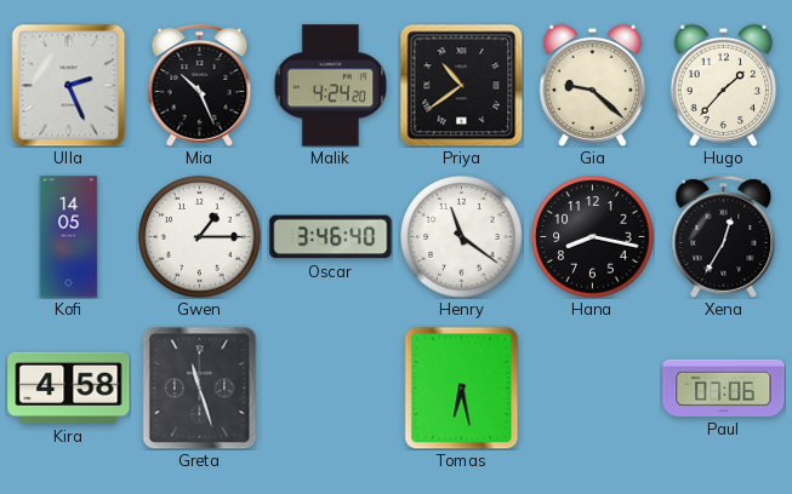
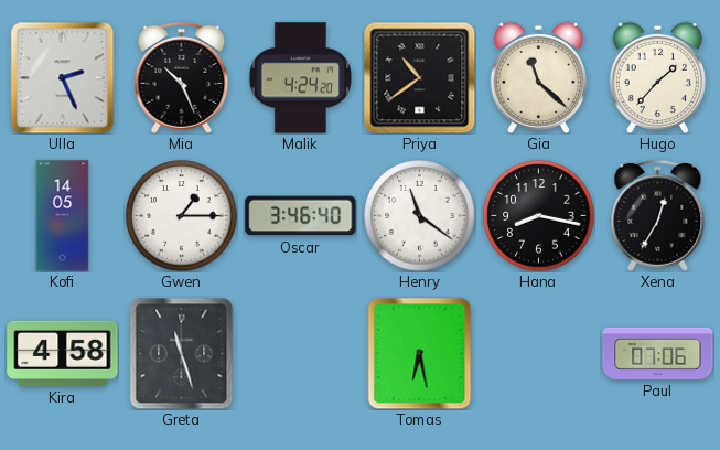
Gia: 9:22 -> 11:22 (538, 77)
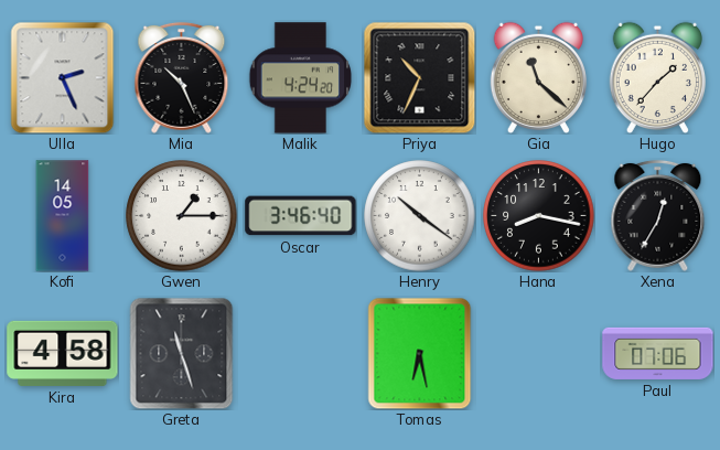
Priya: 10:39 -> 10:34 (419, 77)
Henry: 11:21 -> 10:21 (420, 216)
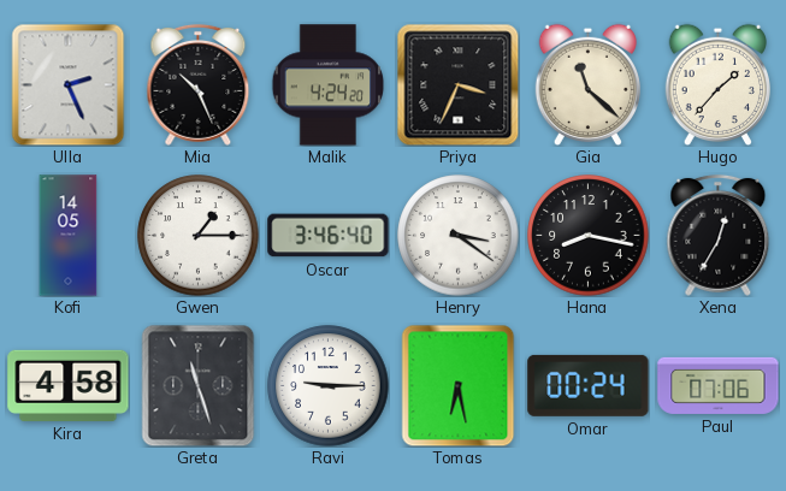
Priya: 10:34 -> 3:34 (457, 84)
Henry: 10:21 -> 3:21 (459, 236)
Ravi: none -> 9:15 (329, 386)
Omar: none -> 00:24 (589, 385)
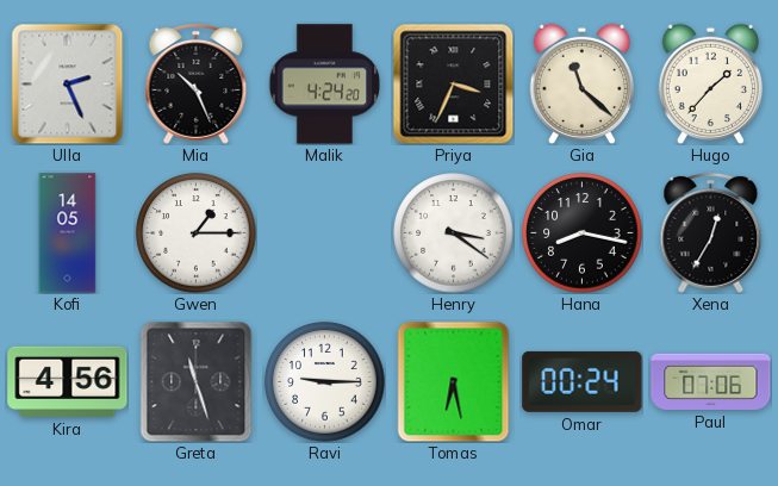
Oscar: 3:46 -> none (329, 236)
Kira: 4:58 -> 4:56 (68, 381)
